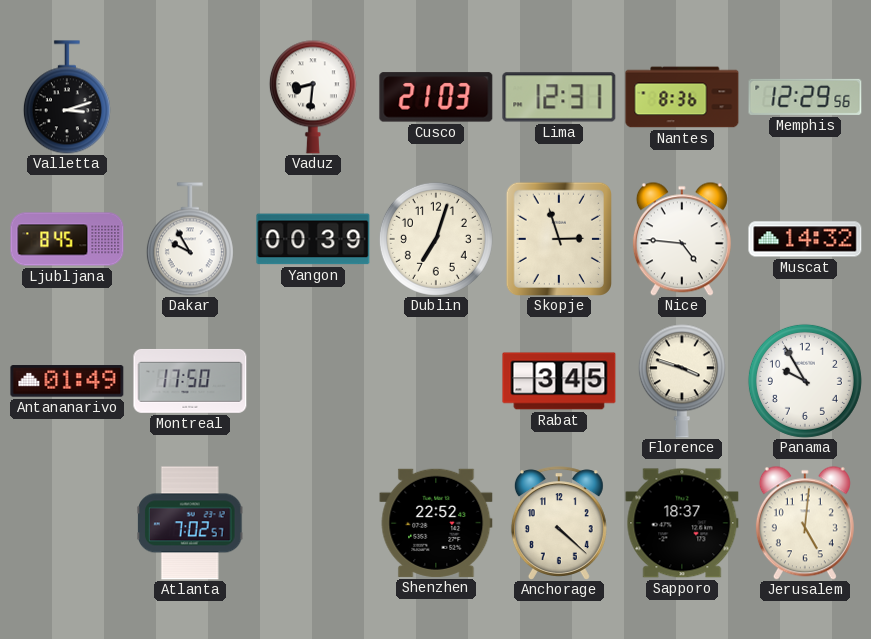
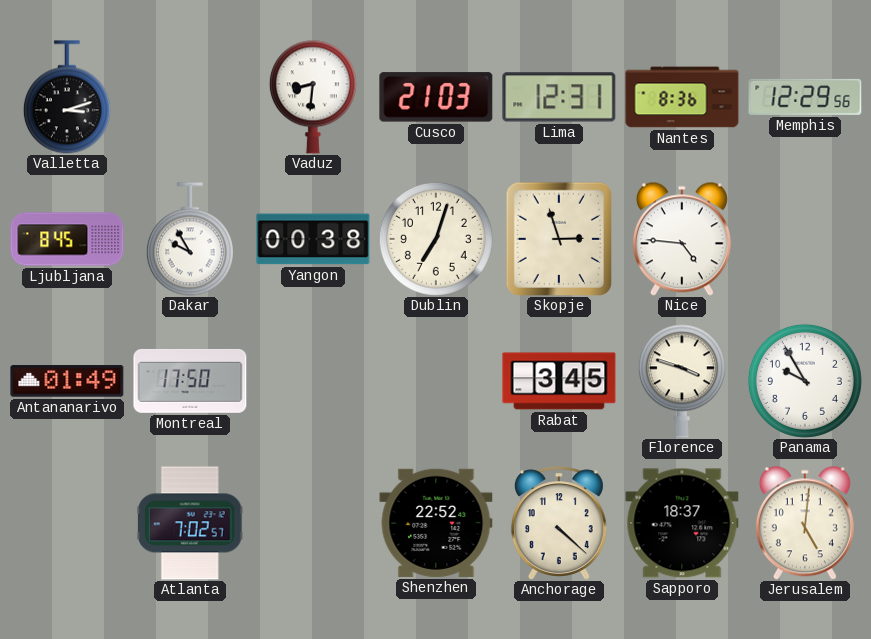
Yangon: 00:39 -> 00:38 (313, 239)
Muscat: 14:32 -> none (805, 239)
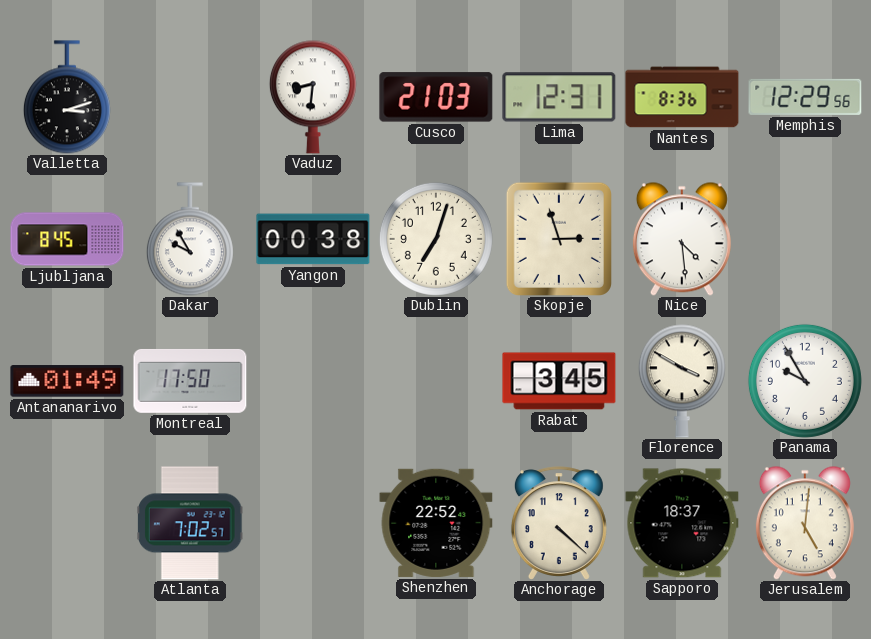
Nice: 4:46 -> 4:29 (682, 239)
Florence: 3:48 -> 3:50 (682, 381)
